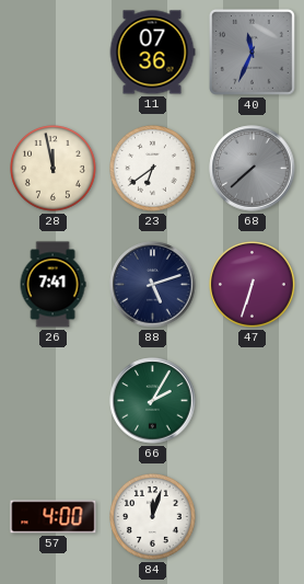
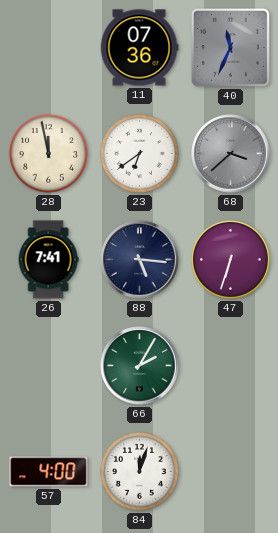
68: 7:38 -> 3:38 (231, 154)
88: 5:12 -> 5:16 (140, 260)
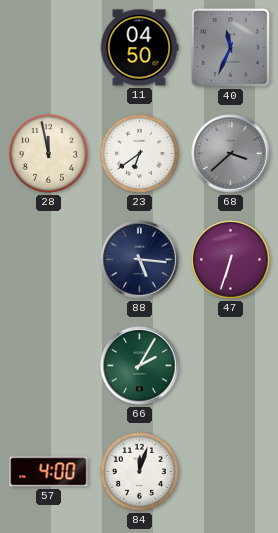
11: 07:36 -> 04:50 (139, 48)
26: 7:41 -> none (48, 260)
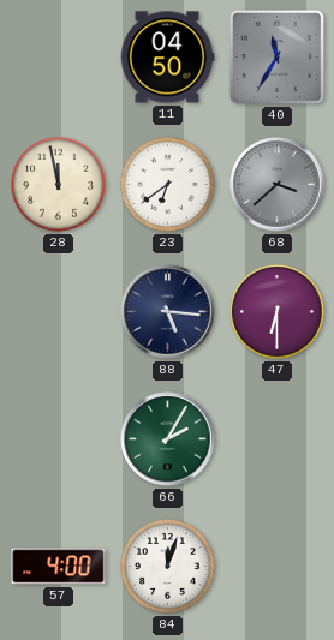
40: 11:34 -> 11:35 (278, 58)
47: 6:33 -> 6:30 (278, 312)
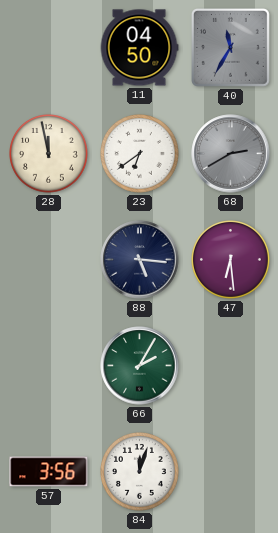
68: 3:38 -> 2:40 (231, 154)
47: 6:30 -> 6:29 (231, 260)
57: 4:00 -> 3:56 (49, 472)
